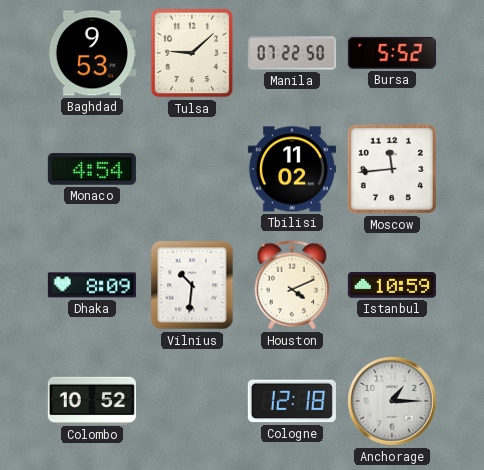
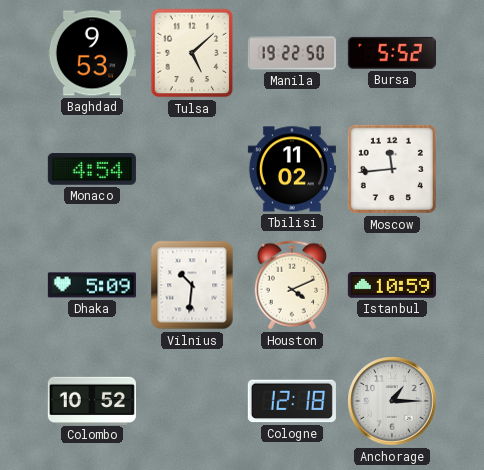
Tulsa: 9:08 -> 5:08 (192, 53)
Manila: 07:22 -> 19:22 (292, 53)
Dhaka: 8:09 -> 5:09 (92, 285)
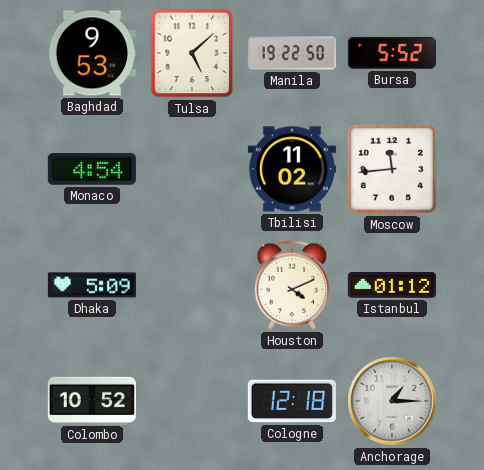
Vilnius: 10:31 -> none (192, 285)
Istanbul: 10:59 -> 01:12 (392, 285)
